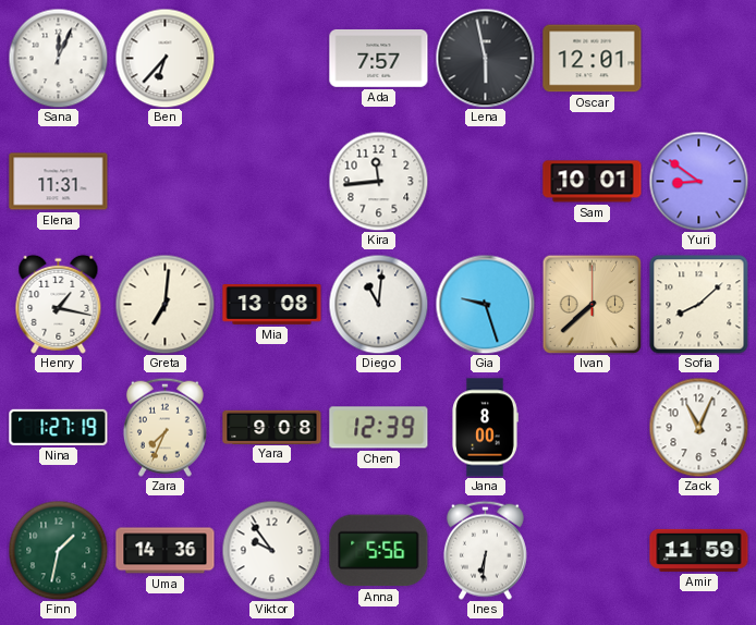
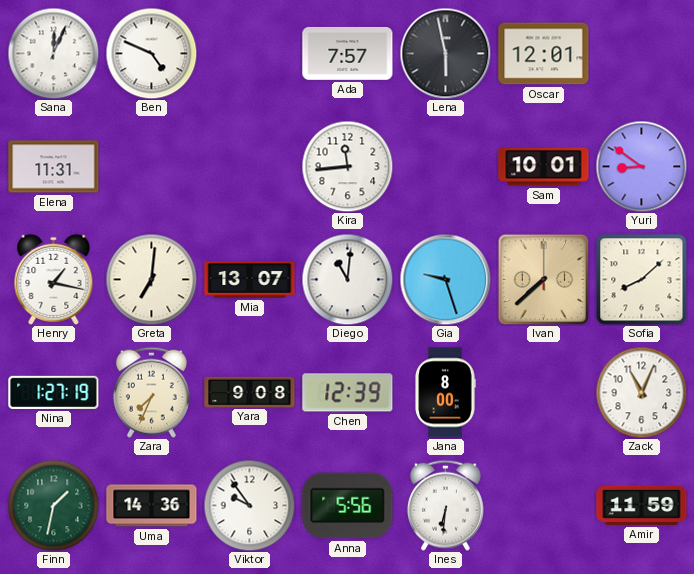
Ben: 6:37 -> 4:49 (151, 53)
Mia: 13:08 -> 13:07 (250, 280)
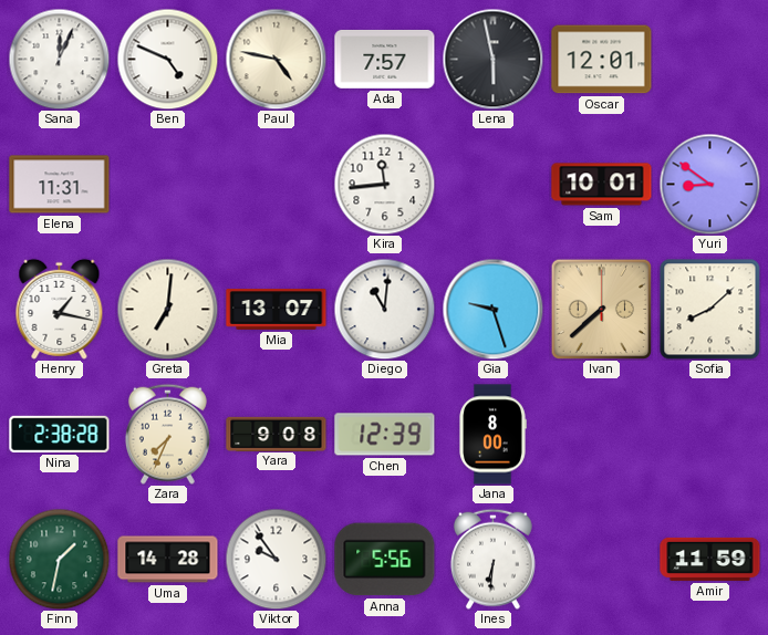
Paul: none -> 4:47 (276, 59)
Nina: 1:27 -> 2:38 (60, 434)
Zack: 11:04 -> none (641, 392)
Uma: 14:36 -> 14:28 (168, 560)
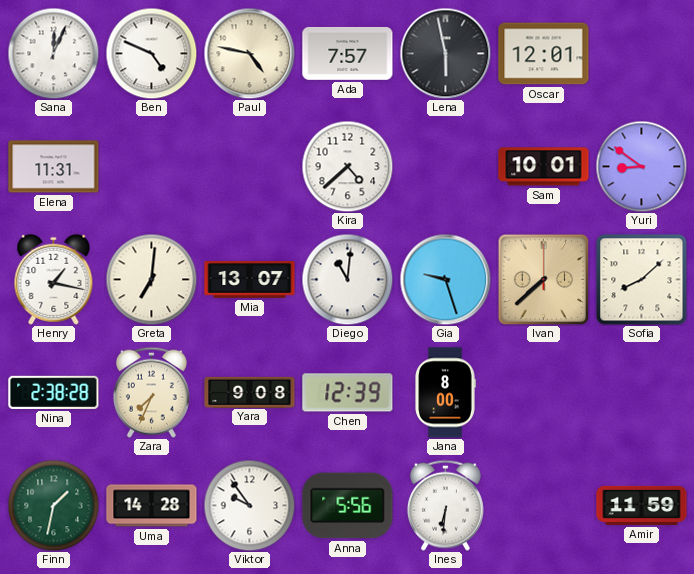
Kira: 11:44 -> 4:38 (347, 166)
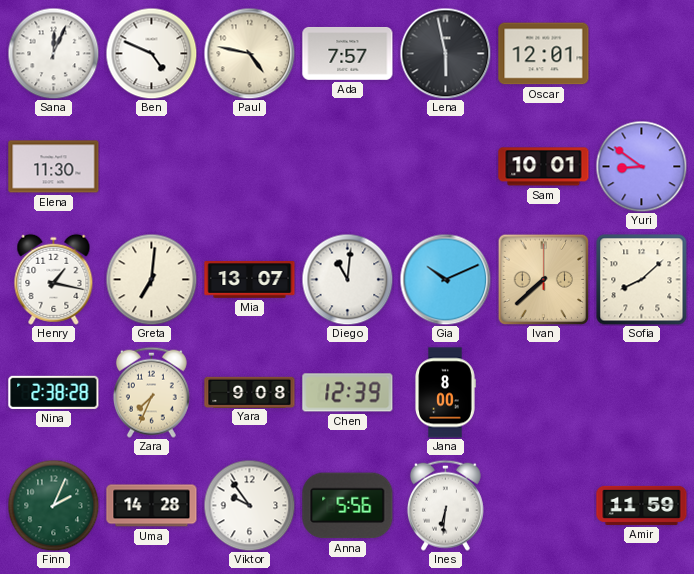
Elena: 11:31 -> 11:30 (54, 167)
Kira: 4:38 -> none (347, 166)
Gia: 9:27 -> 10:11 (445, 279)
Finn: 1:32 -> 2:04 (53, 505)
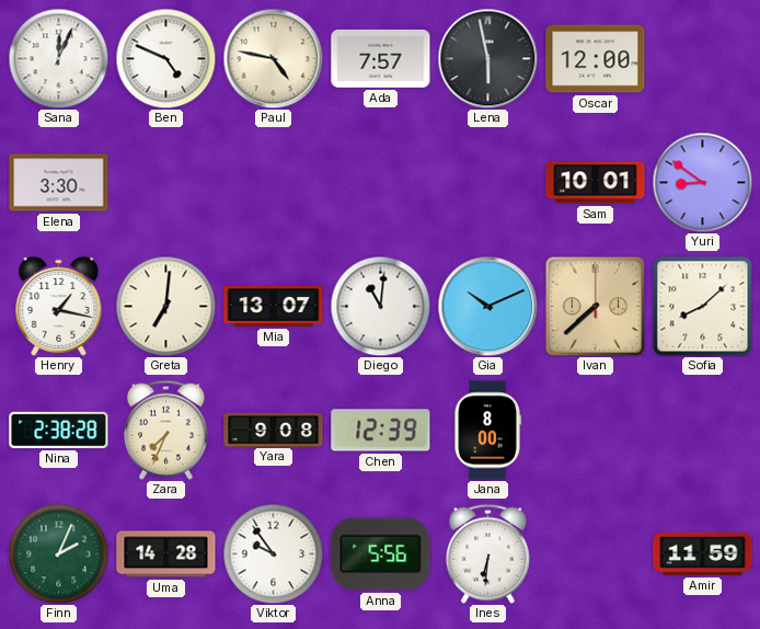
Oscar: 12:01 -> 12:00 (596, 59)
Elena: 11:30 -> 3:30 (59, 183)
